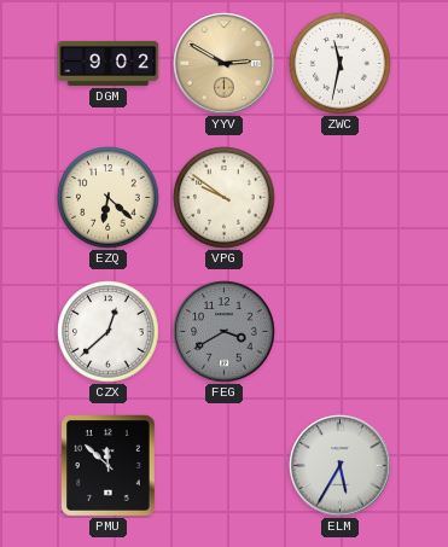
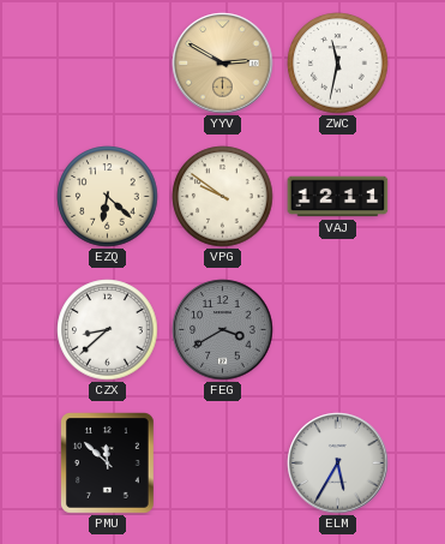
DGM: 9:02 -> none (109, 63)
VAJ: none -> 12:11 (338, 197)
CZX: 12:38 -> 8:38 (108, 330)
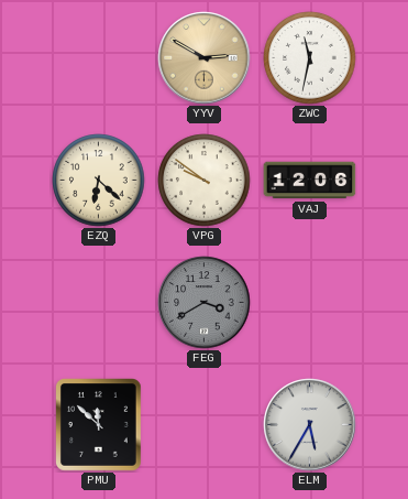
VAJ: 12:11 -> 12:06 (310, 181)
CZX: 8:38 -> none (108, 330)
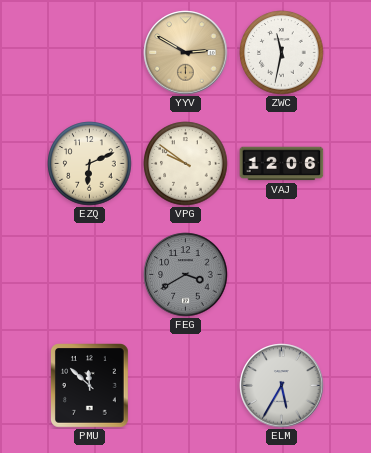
EZQ: 6:22 -> 6:11 (90, 164)
